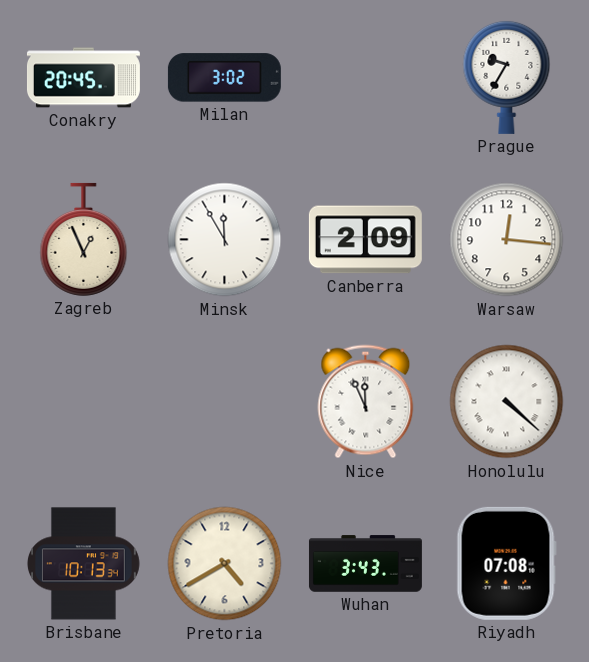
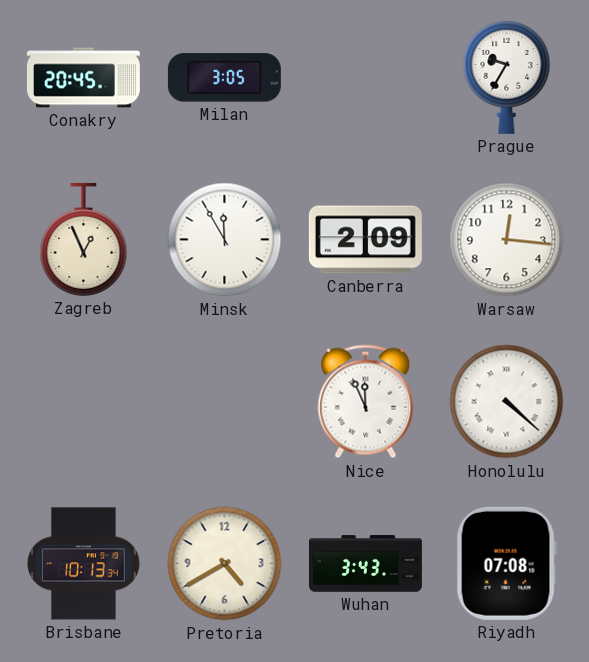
Milan: 3:02 -> 3:05 (224, 78)
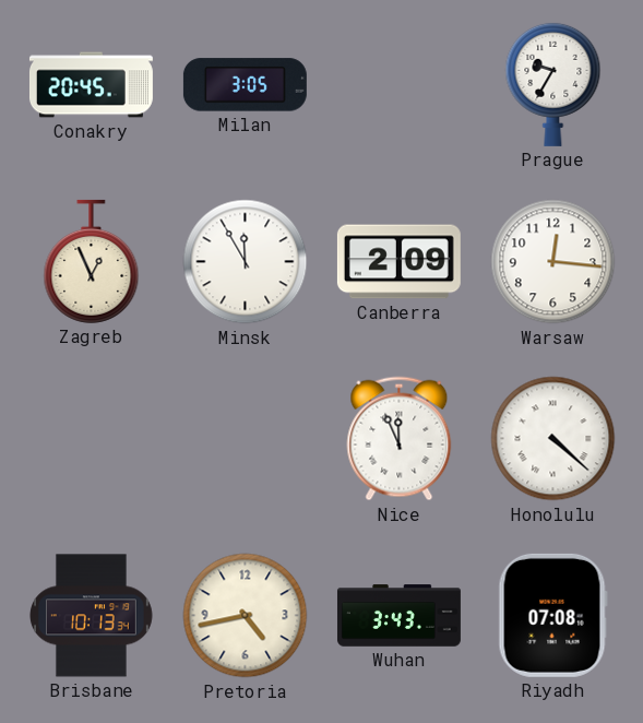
Pretoria: 4:40 -> 4:43 (246, 616)
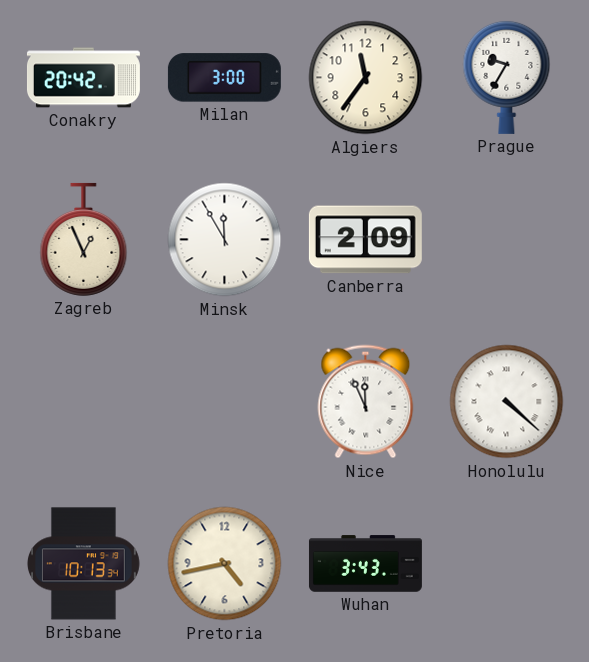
Conakry: 20:45 -> 20:42 (83, 78)
Milan: 3:05 -> 3:00 (224, 78)
Algiers: none -> 11:36 (366, 78)
Warsaw: 12:16 -> none (553, 262)
Riyadh: 07:08 -> none (552, 615)
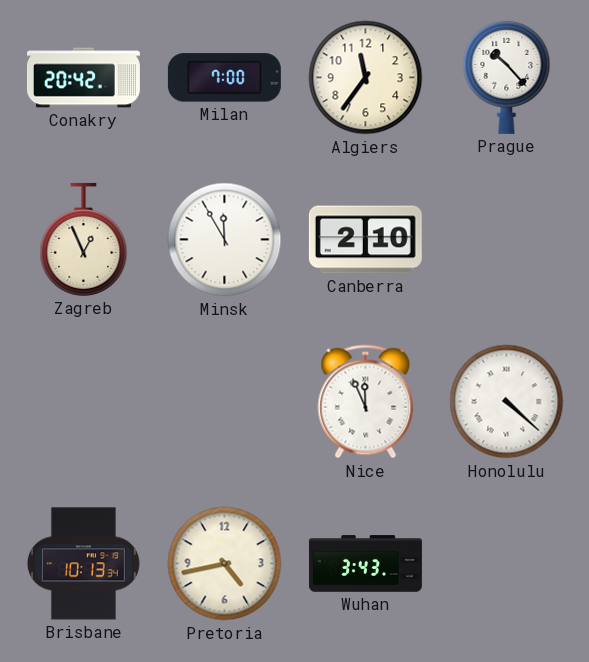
Milan: 3:00 -> 7:00 (224, 78)
Prague: 9:35 -> 10:23 (507, 77)
Canberra: 2:09 -> 2:10 (365, 240)
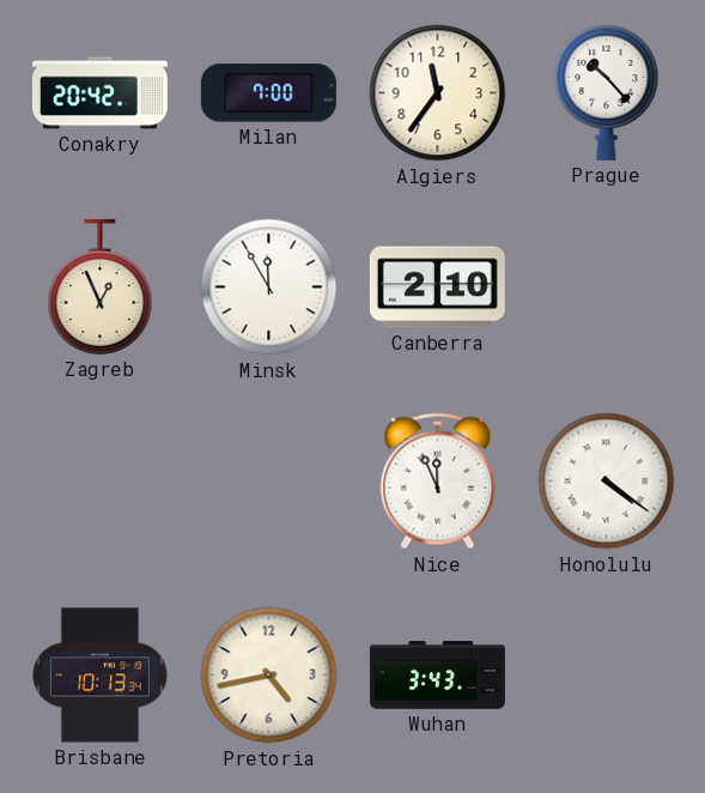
Honolulu: 4:22 -> 4:21 (607, 482)
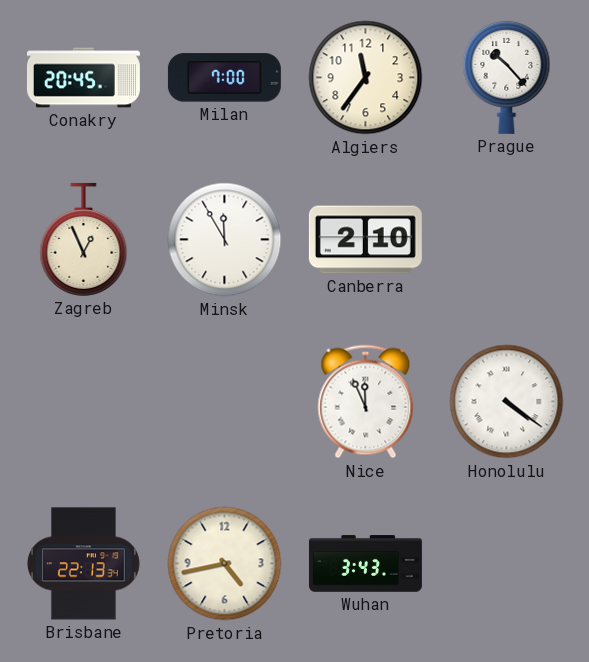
Conakry: 20:42 -> 20:45 (83, 78)
Brisbane: 10:13 -> 22:13 (83, 564)
